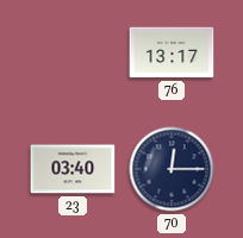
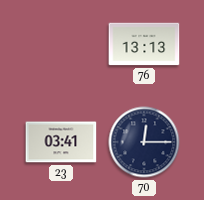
76: 13:17 -> 13:13 (144, 44)
23: 03:40 -> 03:41 (61, 142)
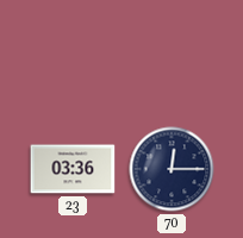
76: 13:13 -> none (144, 44)
23: 03:41 -> 03:36 (73, 169)
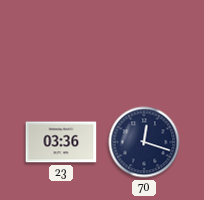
70: 12:15 -> 12:18 (144, 142)
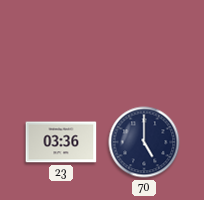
70: 12:18 -> 5:00 (144, 142)
